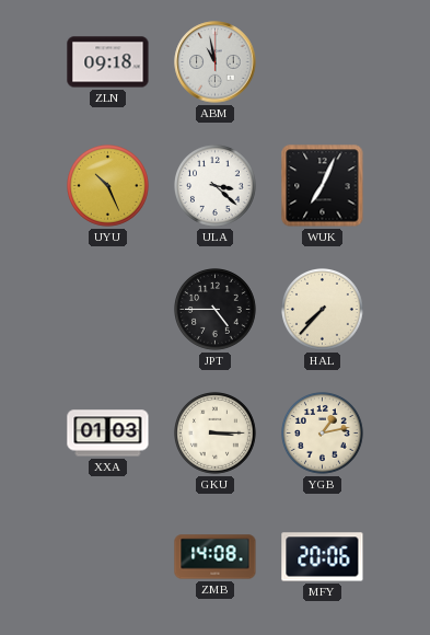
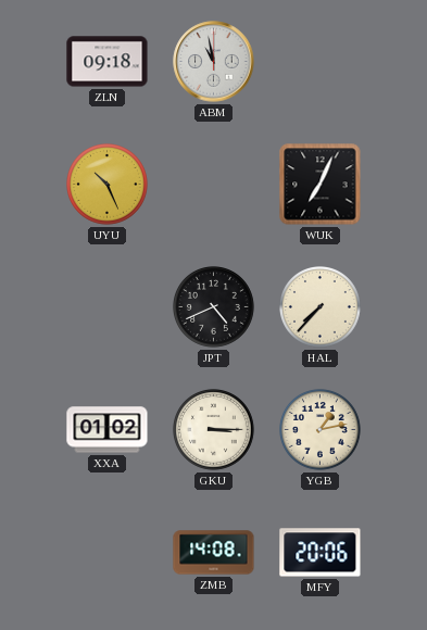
ULA: 3:22 -> none (216, 186)
JPT: 4:45 -> 4:41 (214, 307)
XXA: 01:03 -> 01:02 (108, 430)
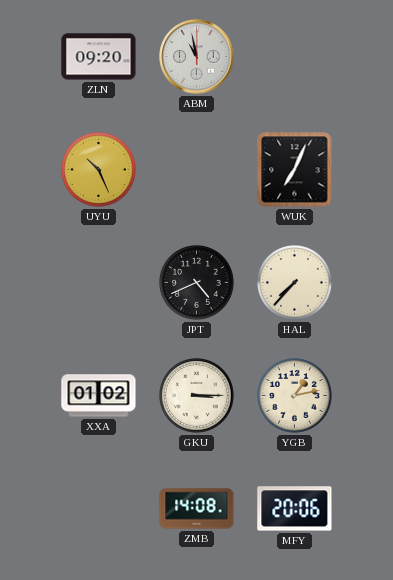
ZLN: 09:18 -> 09:20 (99, 57)
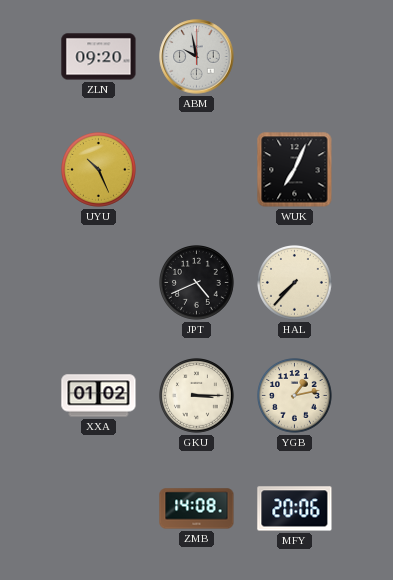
ABM: 10:58 -> 9:58 (197, 57)
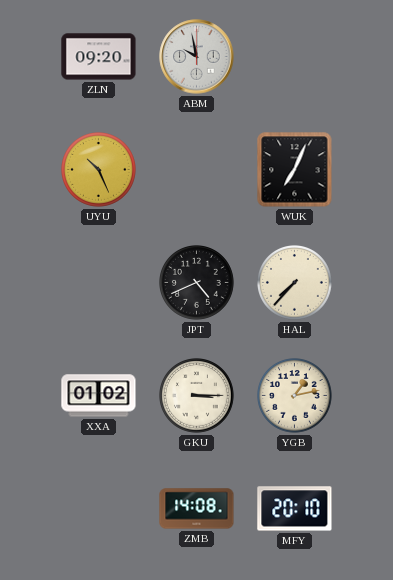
MFY: 20:06 -> 20:10 (295, 509)
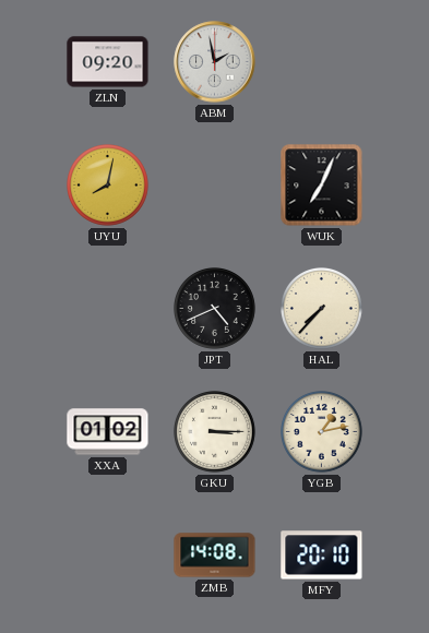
ABM: 9:58 -> 1:58 (215, 62)
UYU: 10:26 -> 8:02 (108, 186)
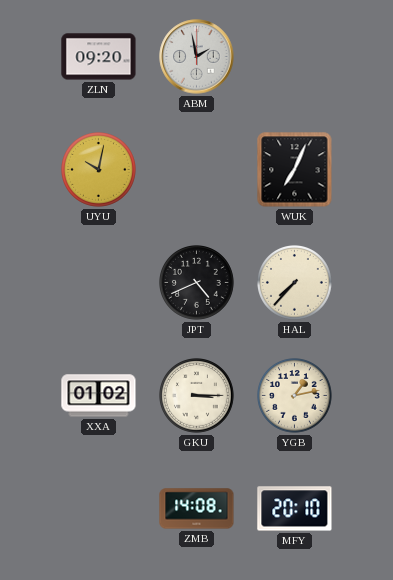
UYU: 8:02 -> 10:02 (99, 170)
